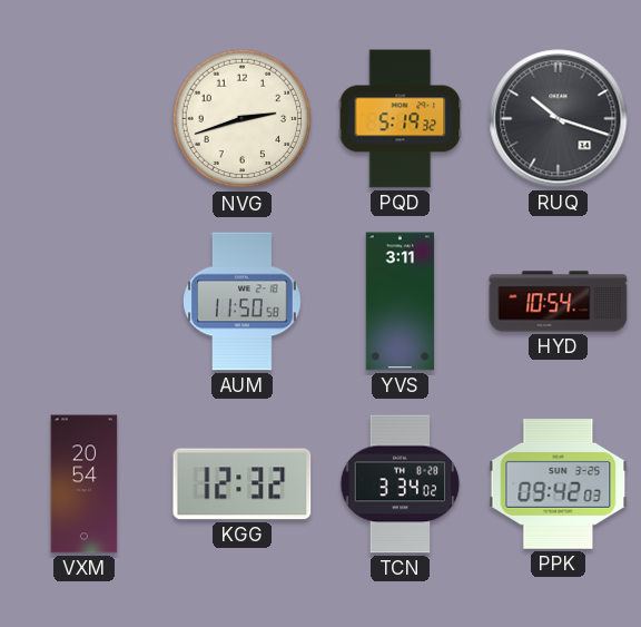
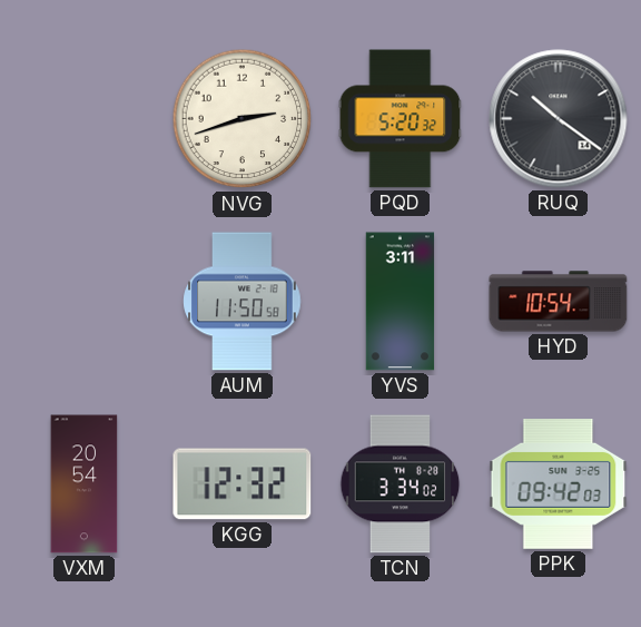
PQD: 5:19 -> 5:20 (401, 119)
RUQ: 10:18 -> 10:21 (559, 119)
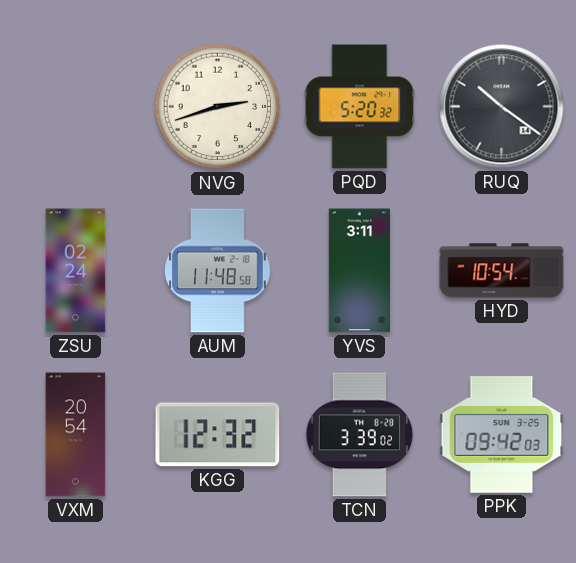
ZSU: none -> 02:24 (76, 271)
AUM: 11:50 -> 11:48 (218, 271)
TCN: 3:34 -> 3:39 (360, 435)
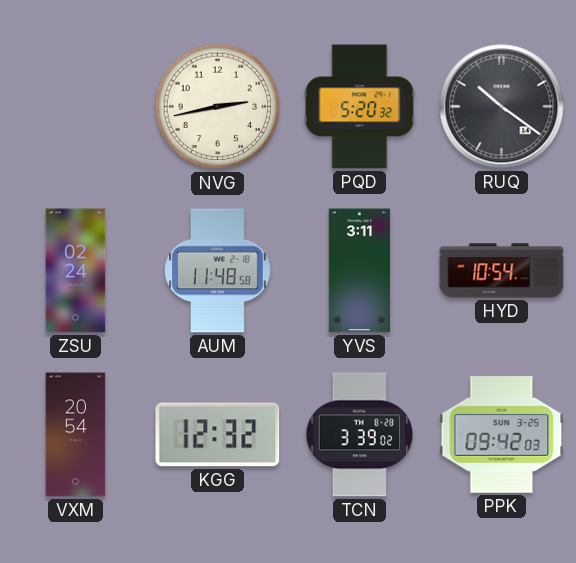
NVG: 2:42 -> 2:43 (218, 107)
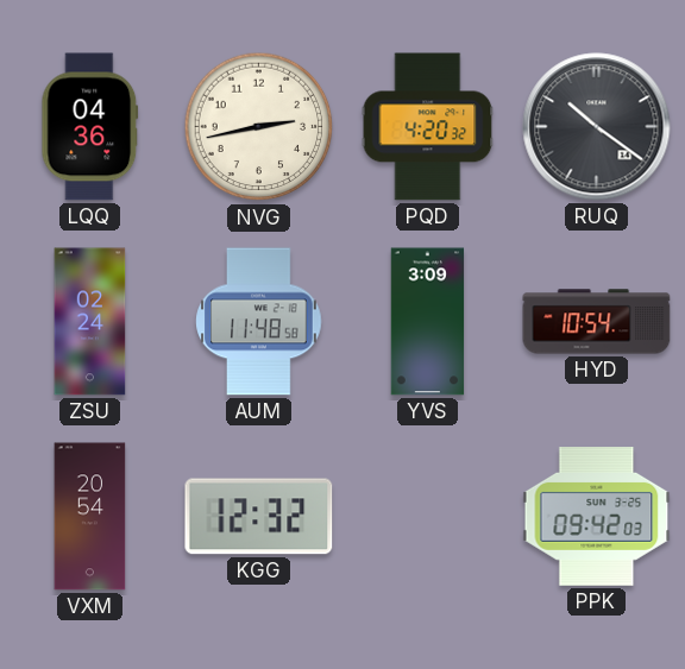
LQQ: none -> 04:36 (90, 127)
PQD: 5:20 -> 4:20 (428, 127)
YVS: 3:11 -> 3:09 (428, 322)
TCN: 3:39 -> none (360, 435)
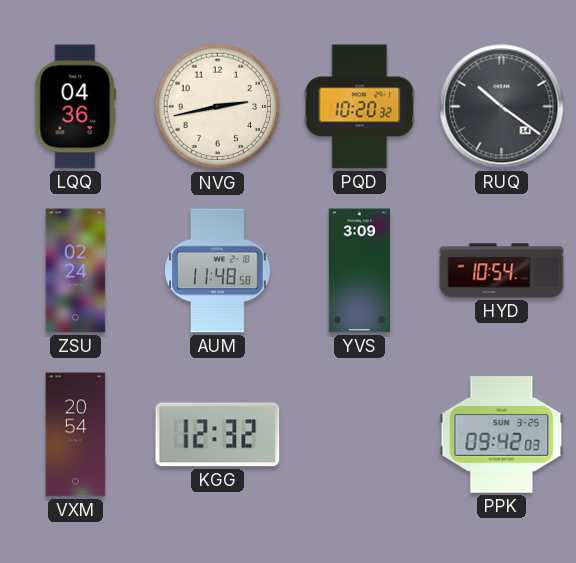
PQD: 4:20 -> 10:20 (360, 107)
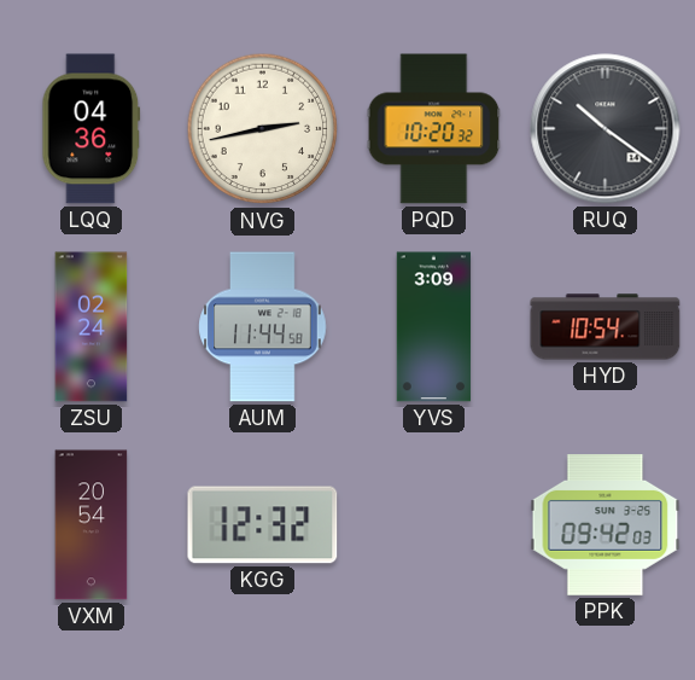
AUM: 11:48 -> 11:44 (263, 327)
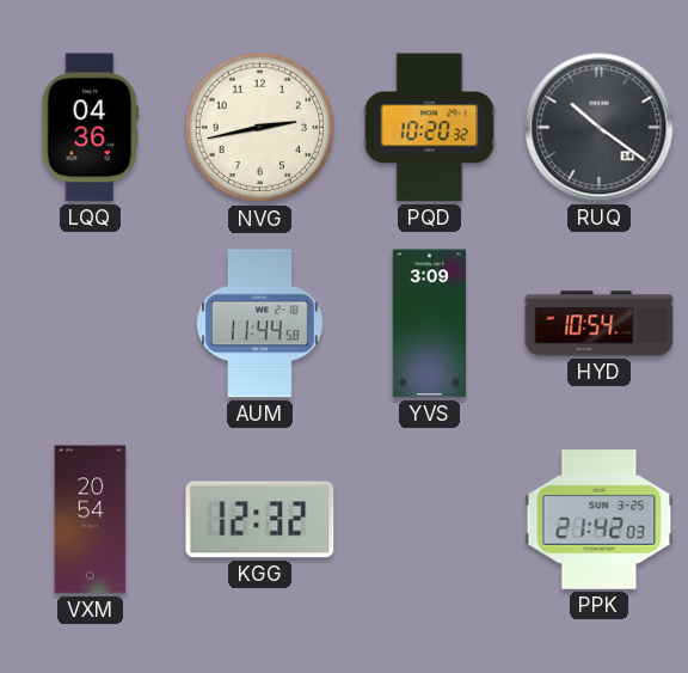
ZSU: 02:24 -> none (92, 327)
PPK: 09:42 -> 21:42 (600, 520)
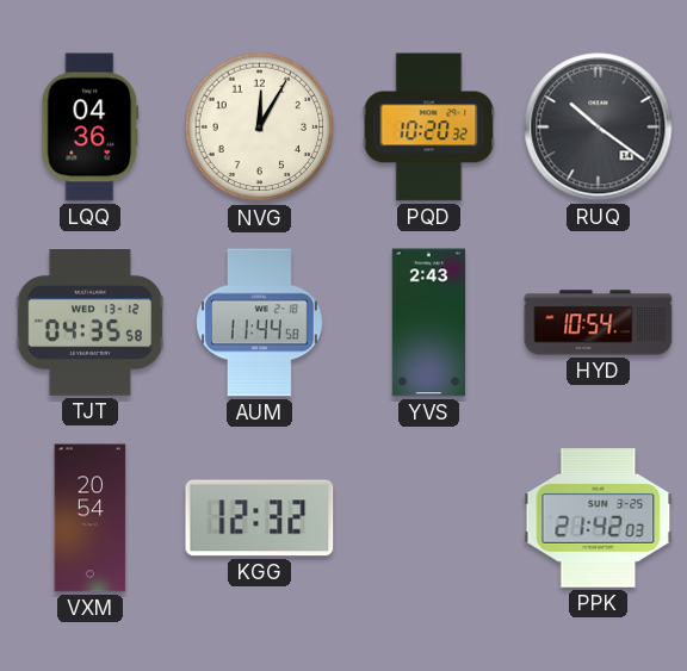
NVG: 2:43 -> 12:05 (260, 128)
TJT: none -> 04:35 (89, 323)
YVS: 3:09 -> 2:43 (429, 323)
